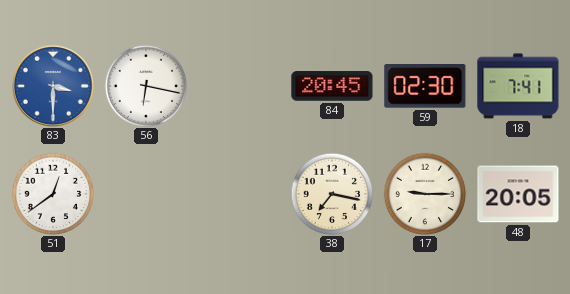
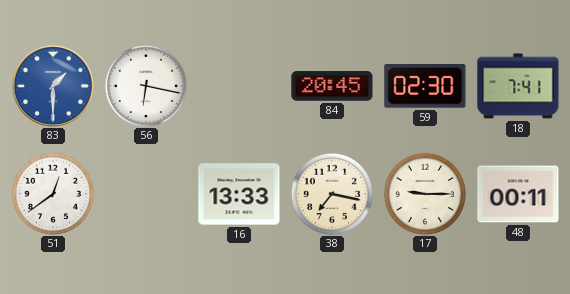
83: 3:30 -> 1:30 (53, 86)
16: none -> 13:33 (239, 194)
48: 20:05 -> 00:11 (518, 194)
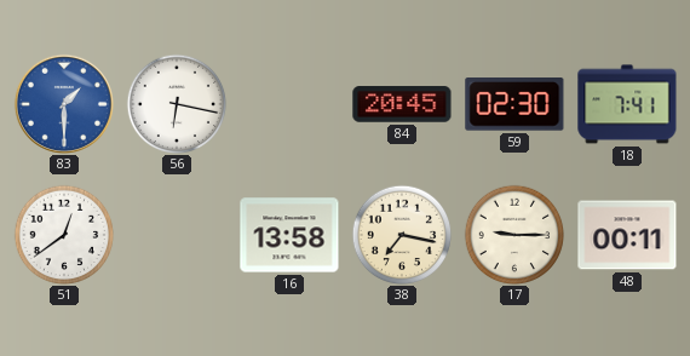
16: 13:33 -> 13:58 (289, 235)
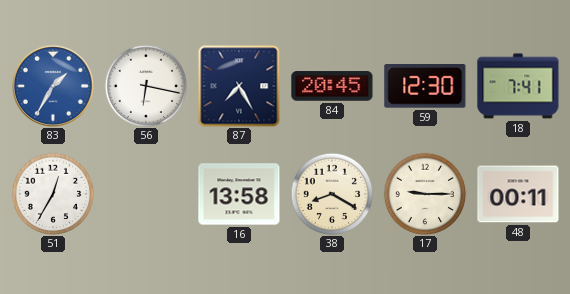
83: 1:30 -> 1:35 (53, 86)
87: none -> 7:25 (239, 86)
59: 02:30 -> 12:30 (425, 87)
51: 12:39 -> 12:35 (53, 194)
38: 7:17 -> 8:20 (332, 194)
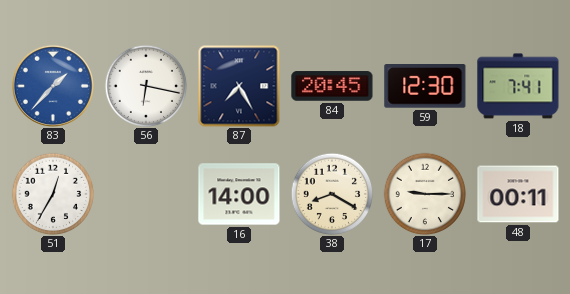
83: 1:35 -> 1:37 (53, 86)
16: 13:58 -> 14:00 (239, 194)
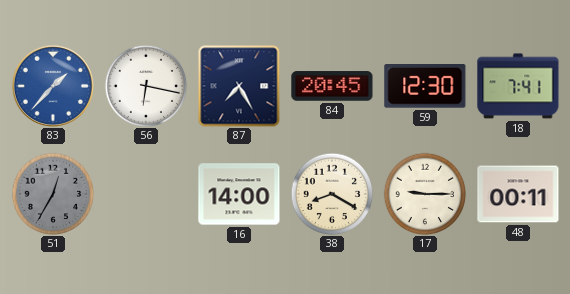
51 dial: white -> grey (53, 194)
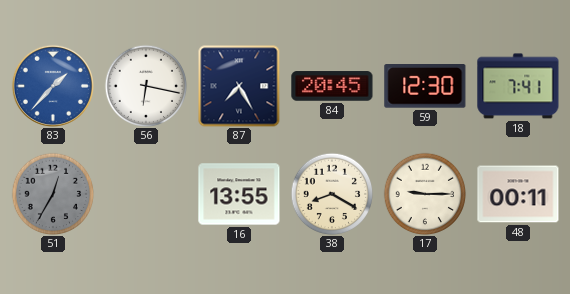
16: 14:00 -> 13:55 (239, 194)
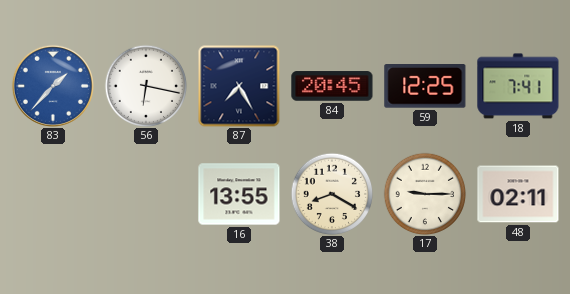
59: 12:30 -> 12:25 (425, 87)
51: 12:35 -> none (53, 194)
48: 00:11 -> 02:11 (518, 194)
